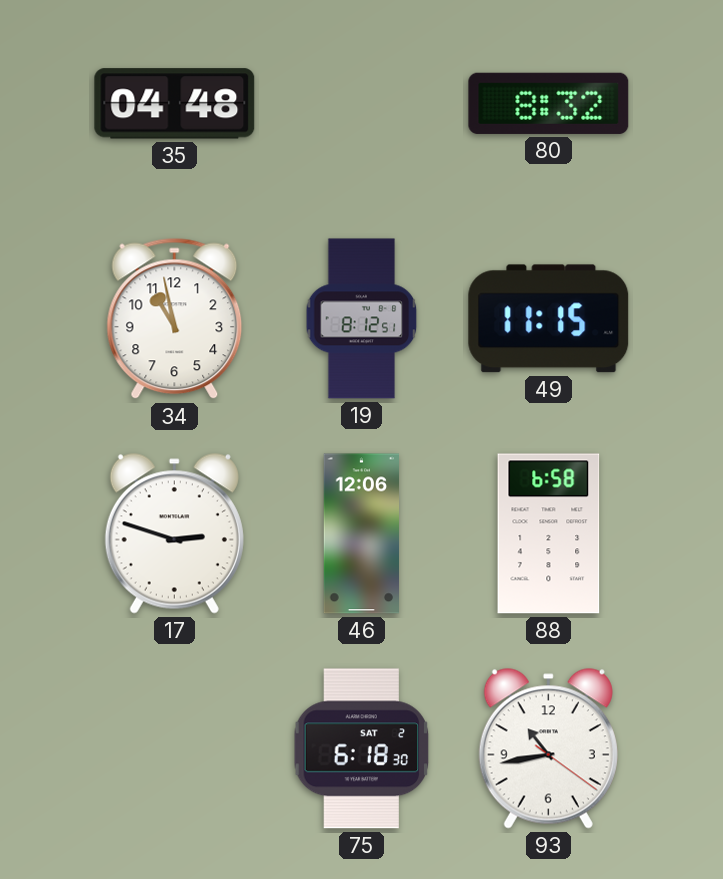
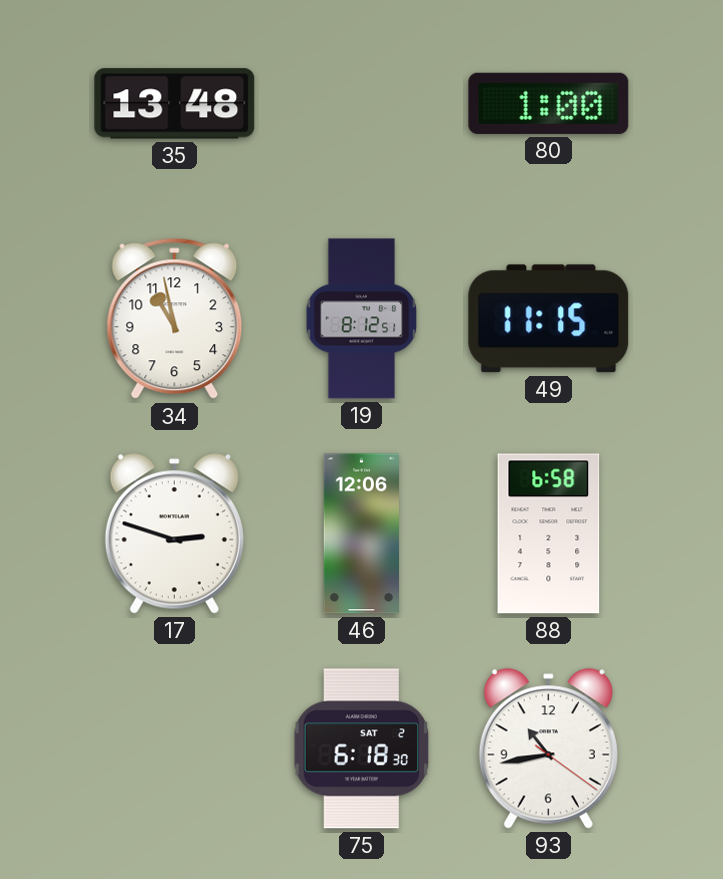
35: 04:48 -> 13:48 (175, 104)
80: 8:32 -> 1:00 (549, 103)
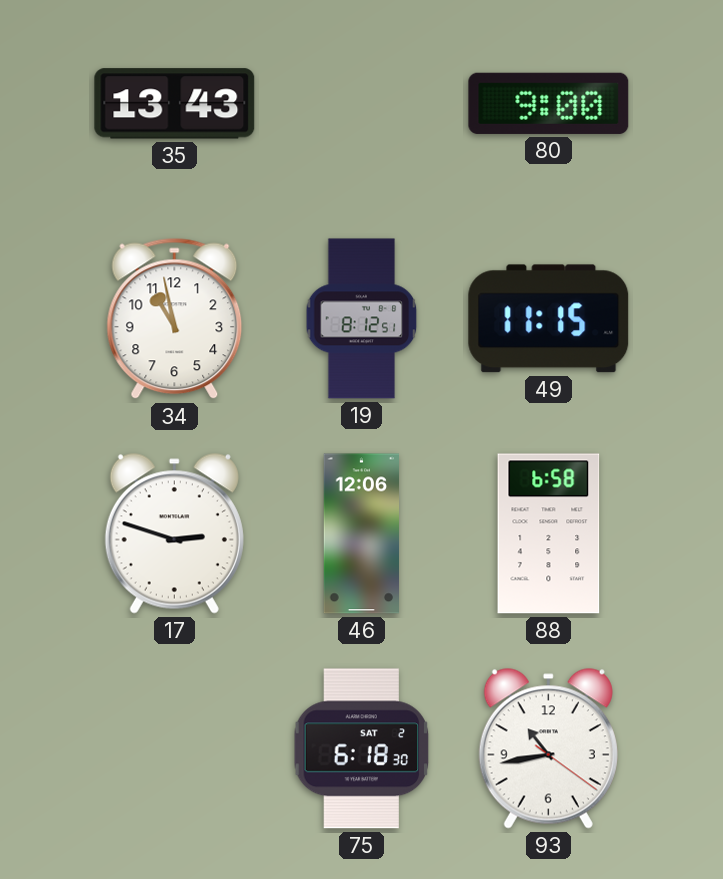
35: 13:48 -> 13:43 (175, 104)
80: 1:00 -> 9:00 (549, 103)
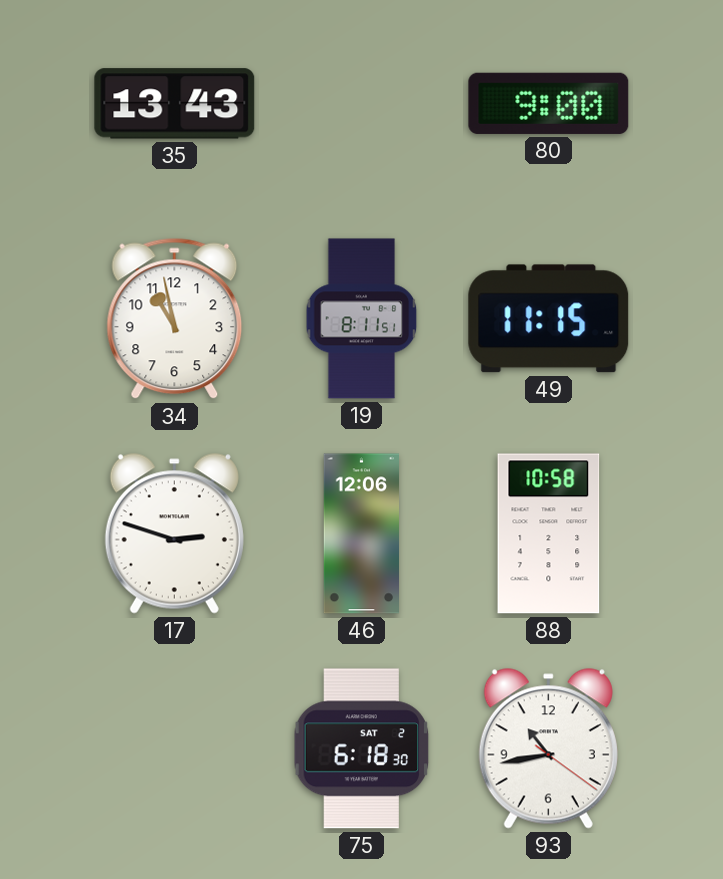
19: 8:12 -> 8:11 (362, 319)
88: 6:58 -> 10:58 (549, 534)
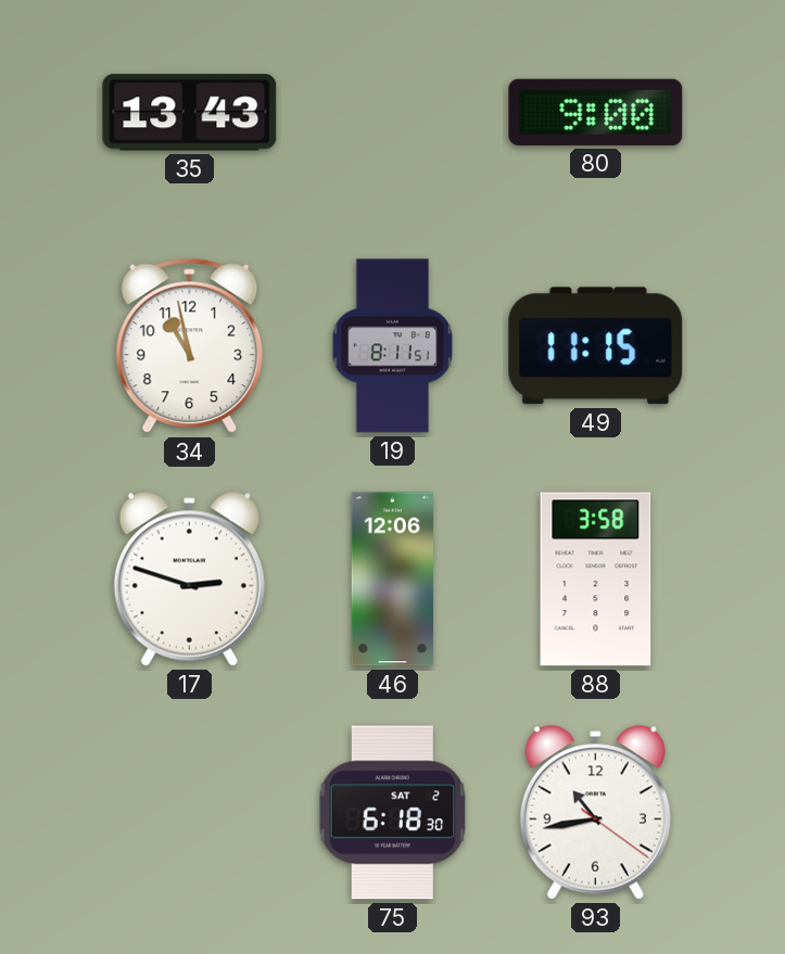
88: 10:58 -> 3:58 (596, 580)
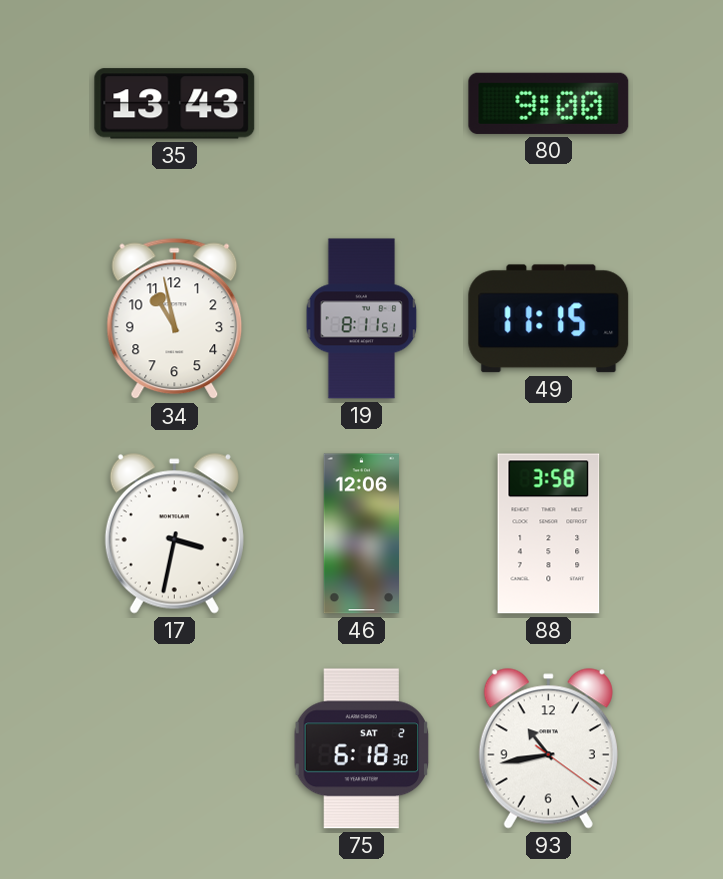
17: 2:48 -> 3:32 (174, 534)
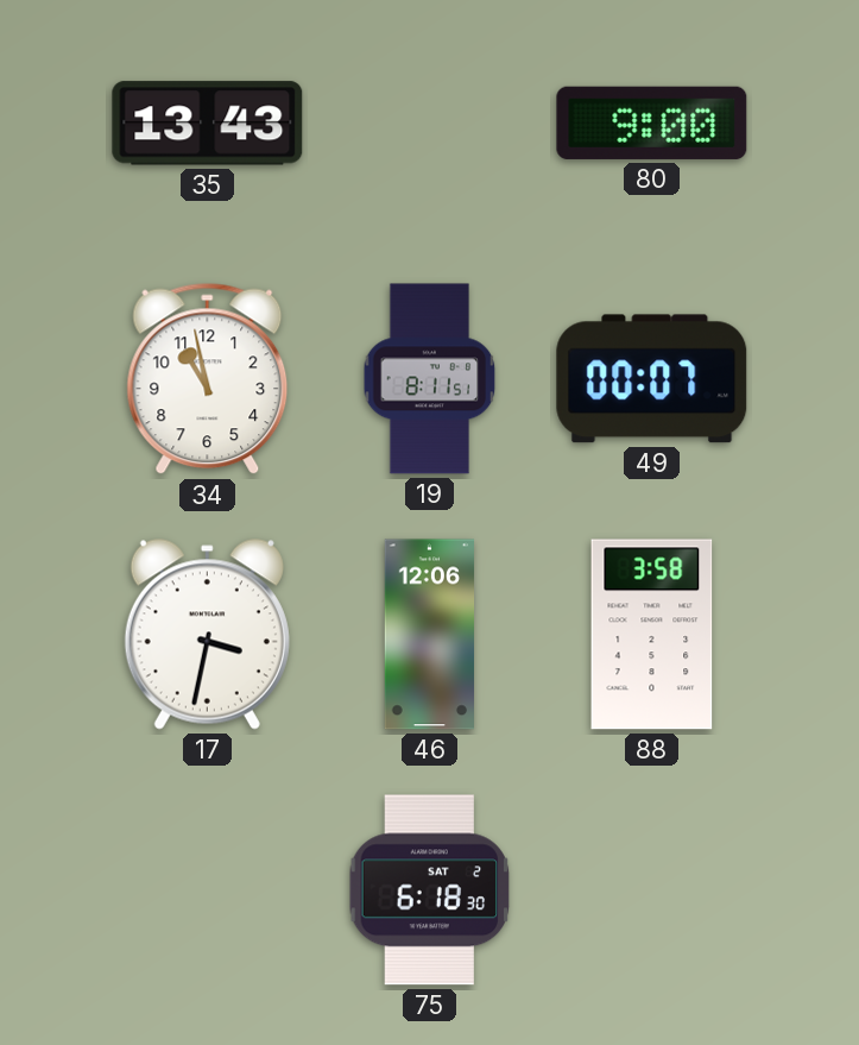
49: 11:15 -> 00:07 (652, 379)
93: 10:43 -> none (548, 749)
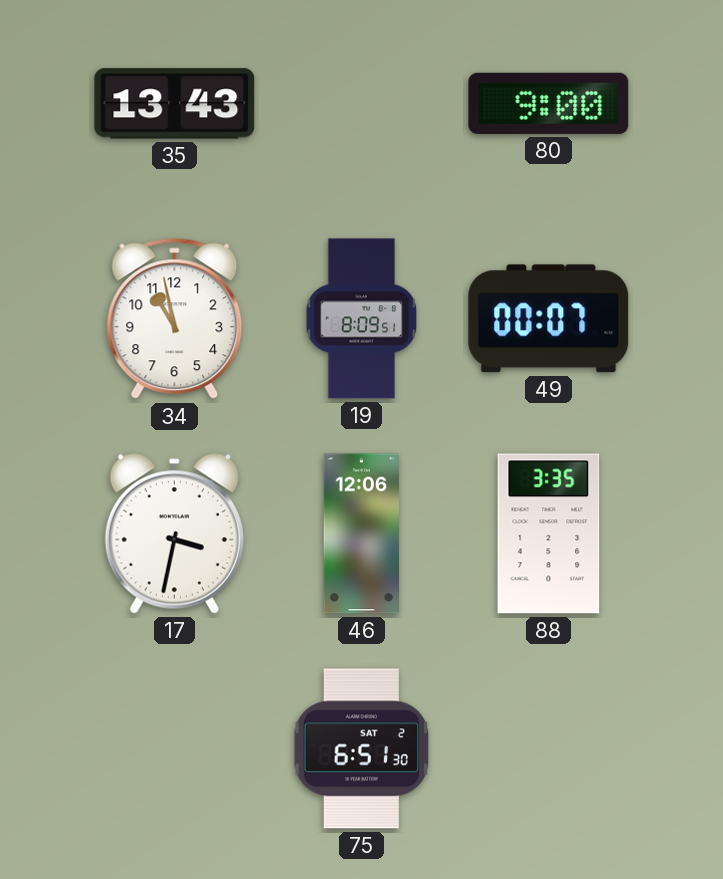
19: 8:11 -> 8:09 (362, 319)
88: 3:58 -> 3:35 (549, 534)
75: 6:18 -> 6:51 (362, 749)
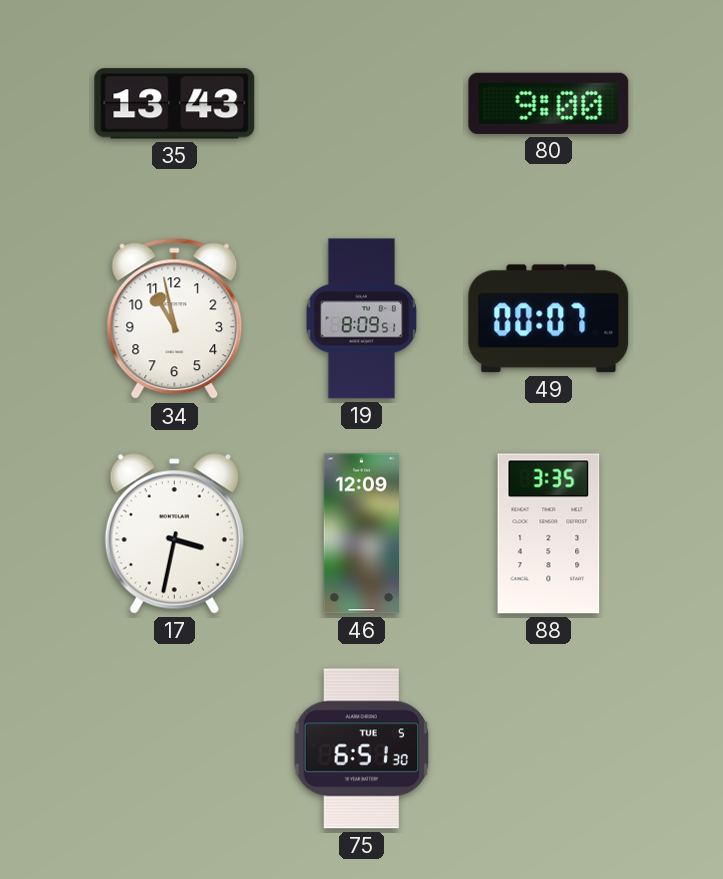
46: 12:06 -> 12:09 (362, 534)
75 date: SAT 2 -> TUE 5 (362, 749)
